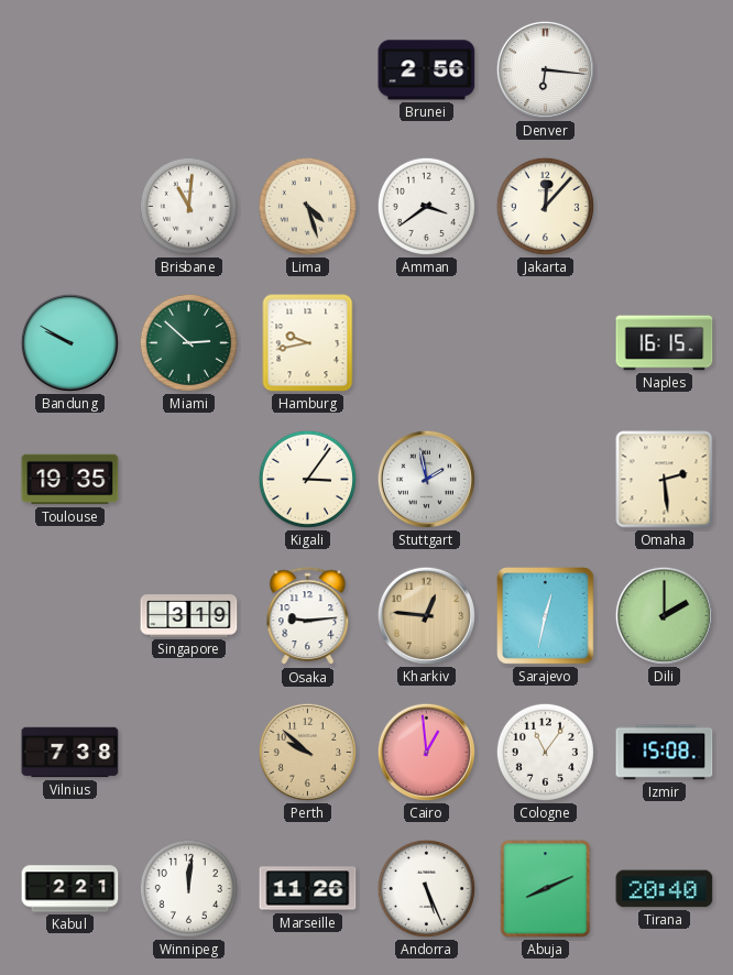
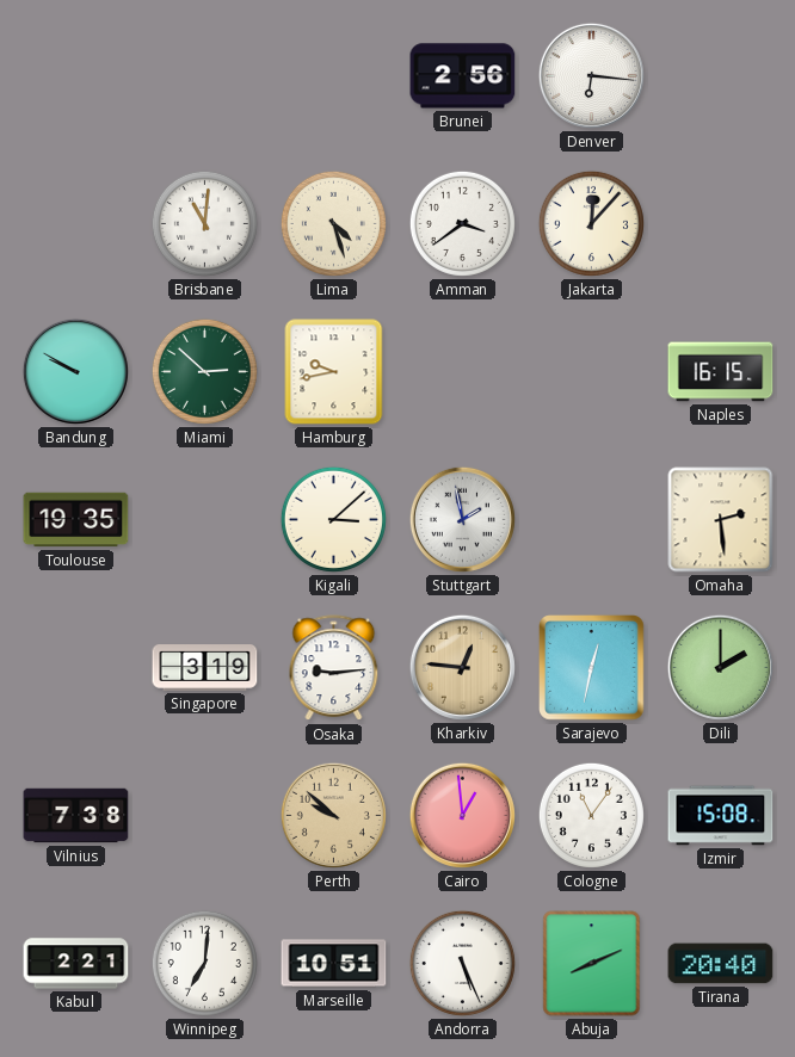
Kigali: 3:06 -> 3:08 (333, 519)
Winnipeg: 12:01 -> 7:01 (204, 963)
Marseille: 11:26 -> 10:51 (334, 964)
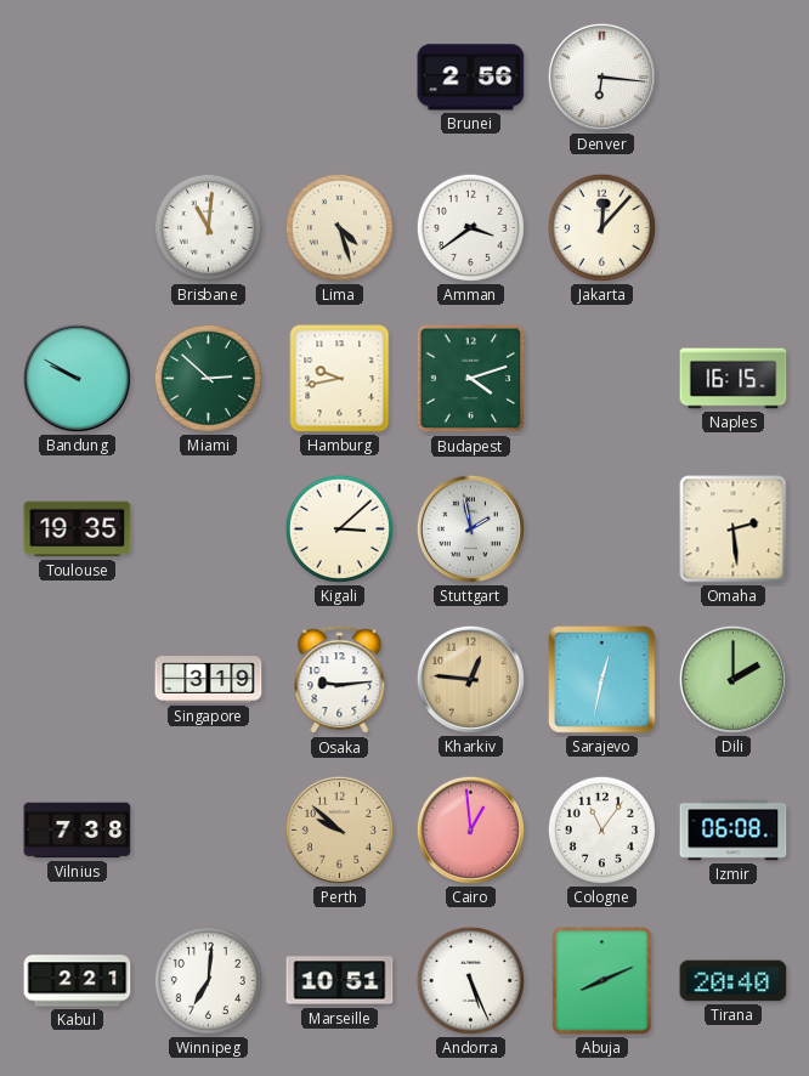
Budapest: none -> 4:12 (471, 379)
Izmir: 15:08 -> 06:08 (734, 831)
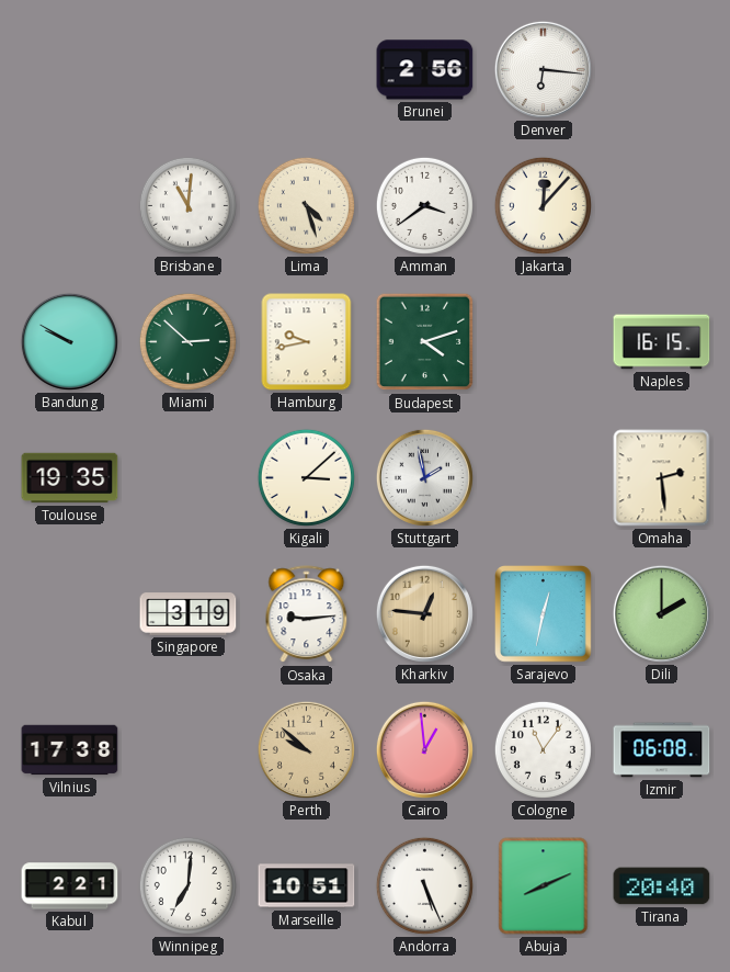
Vilnius: 7:38 -> 17:38 (70, 750)
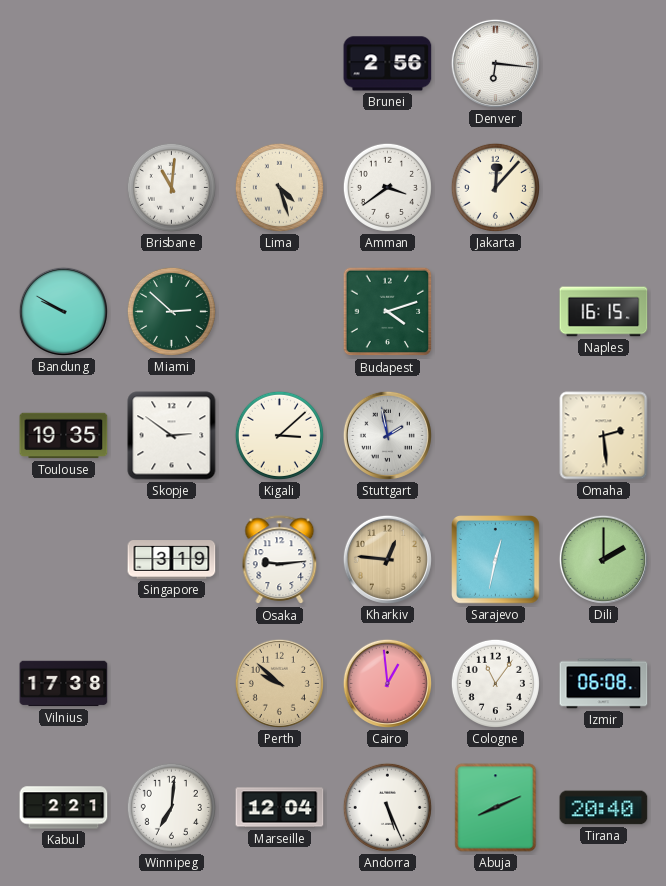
Hamburg: 9:43 -> none (307, 342)
Skopje: none -> 2:51 (172, 436)
Marseille: 10:51 -> 12:04 (280, 808)
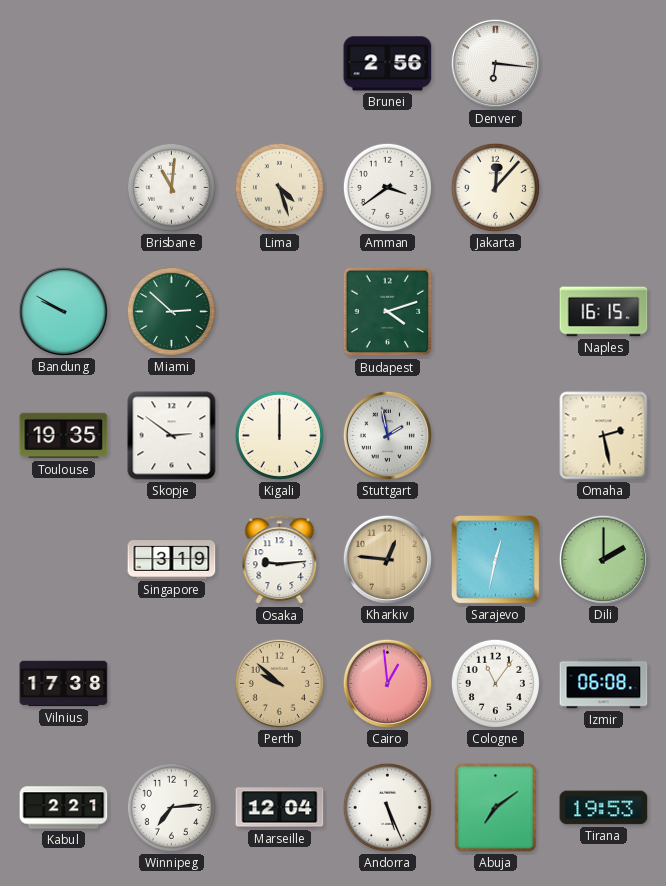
Kigali: 3:08 -> 12:00 (279, 435)
Omaha: 2:29 -> 2:28 (604, 436)
Winnipeg: 7:01 -> 7:14 (171, 807)
Abuja: 8:11 -> 7:09 (496, 808)
Tirana: 20:40 -> 19:53 (604, 808)
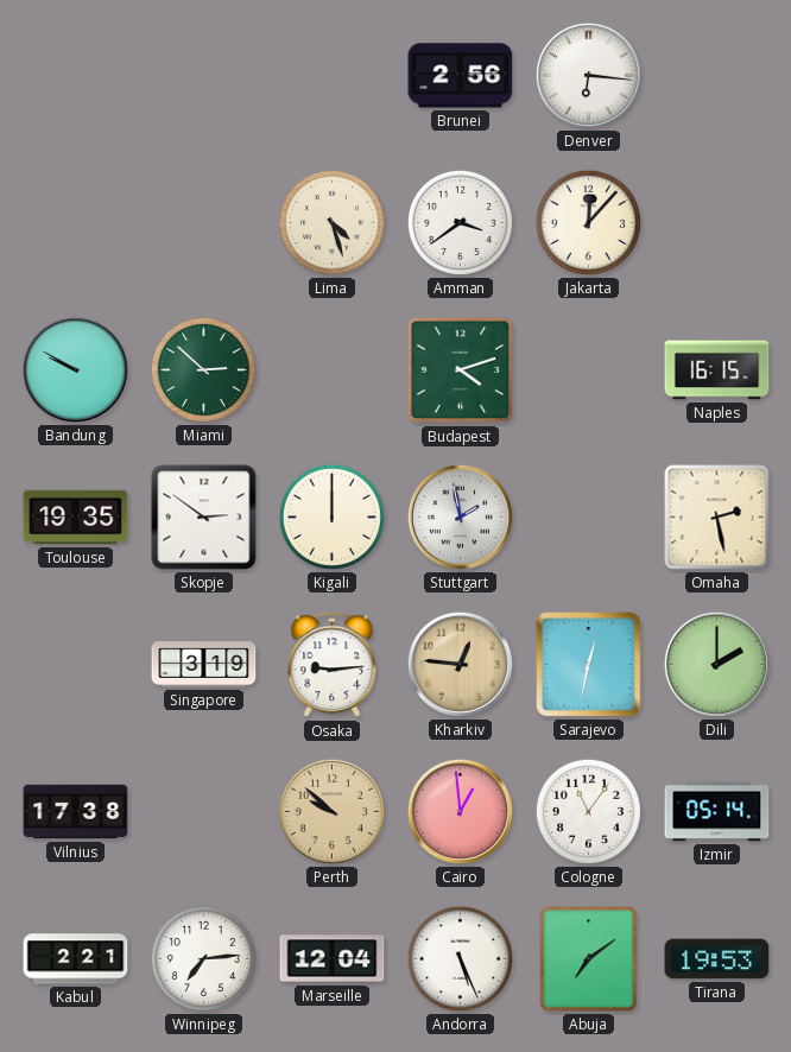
Brisbane: 11:01 -> none (171, 187)
Izmir: 06:08 -> 05:14 (717, 812)
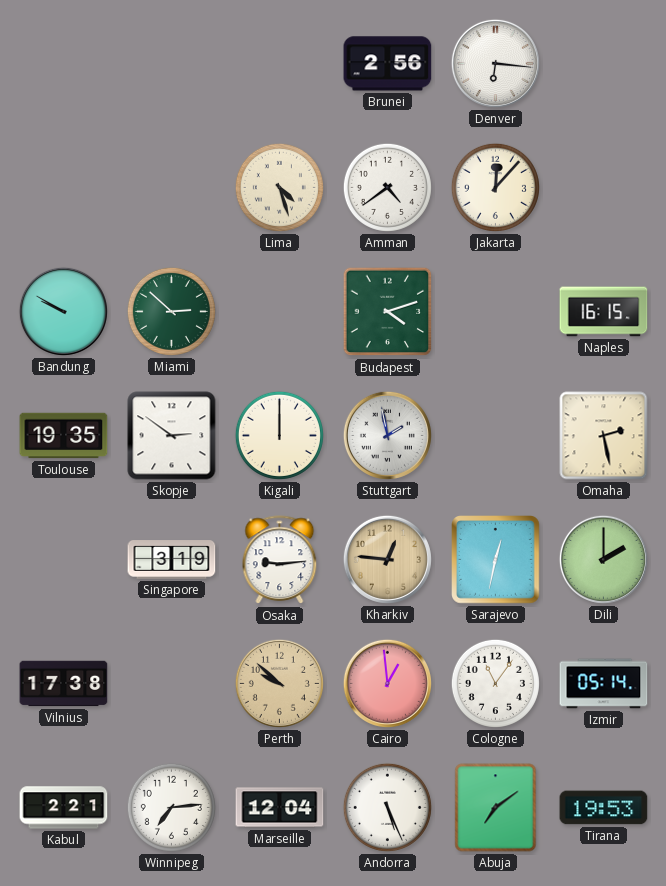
Amman: 3:39 -> 4:39 (387, 187)
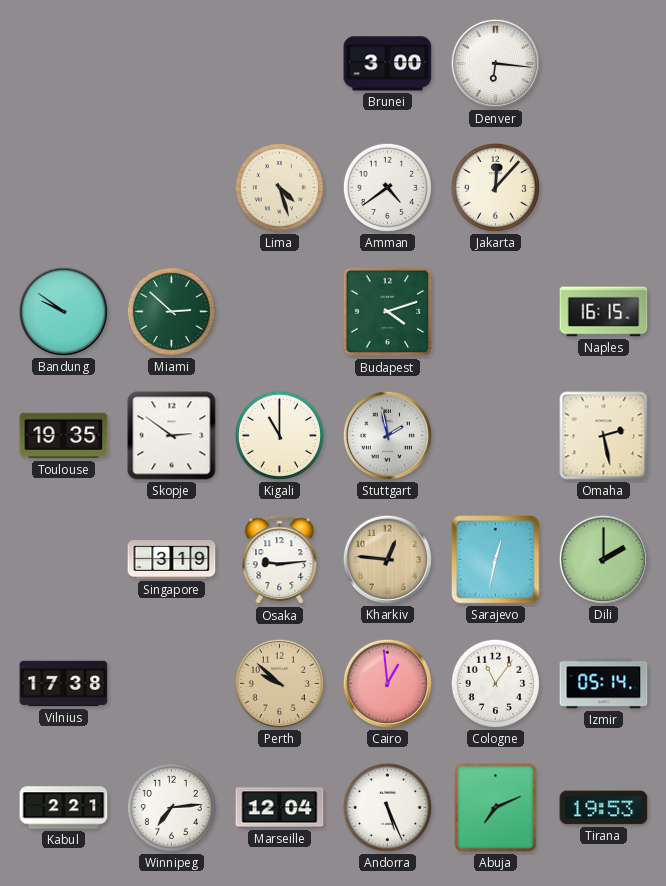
Brunei: 2:56 -> 3:00 (388, 64)
Bandung: 9:50 -> 9:51 (63, 311)
Kigali: 12:00 -> 11:00 (279, 435)
Abuja: 7:09 -> 7:11 (496, 808)
